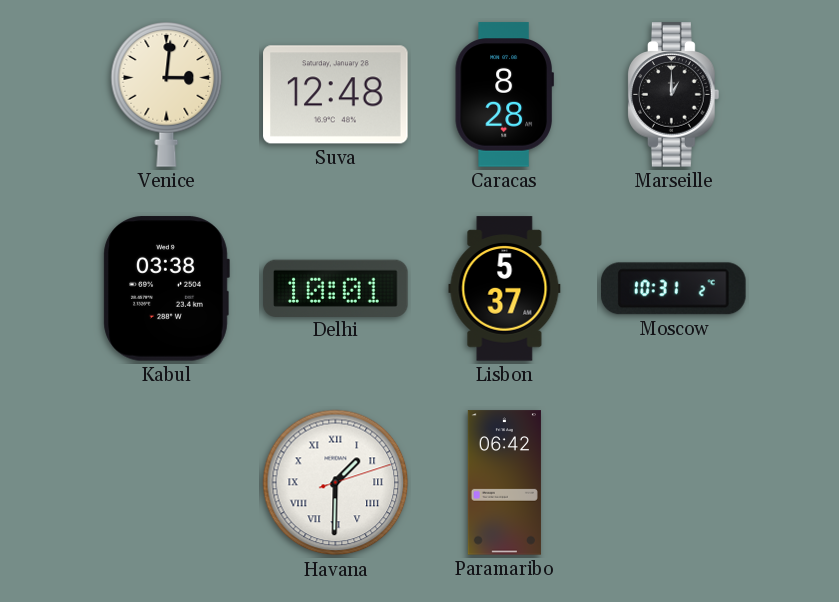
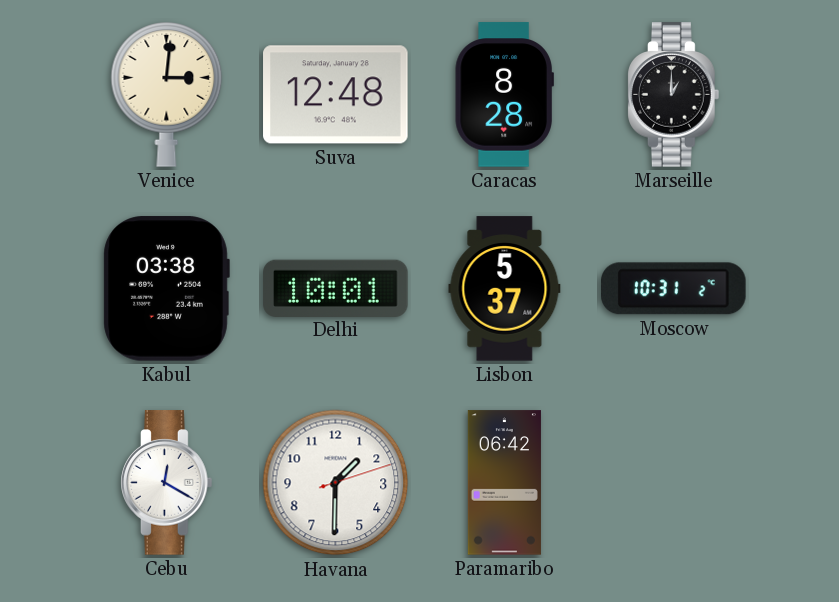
Cebu: none -> 12:20 (167, 483)
Havana numerals: Roman -> Arabic (336, 483)
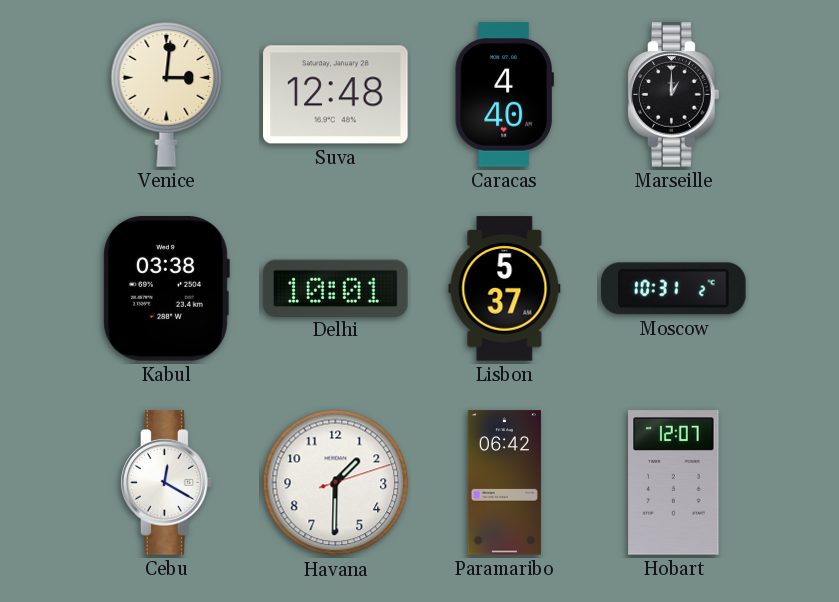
Caracas: 8:28 -> 4:40 (504, 95)
Hobart: none -> 12:07 (674, 483)
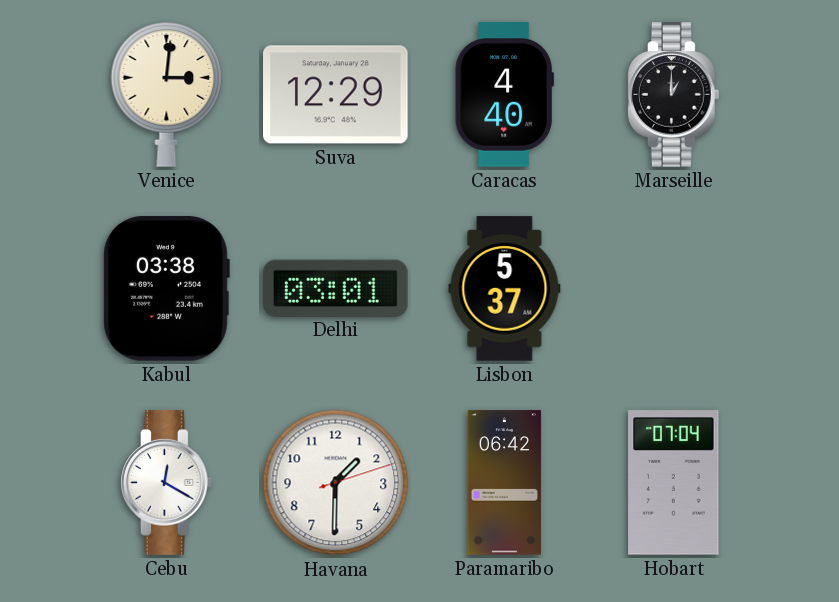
Suva: 12:48 -> 12:29 (336, 95)
Delhi: 10:01 -> 03:01 (336, 288)
Moscow: 10:31 -> none (674, 289)
Hobart: 12:07 -> 07:04 (674, 483)
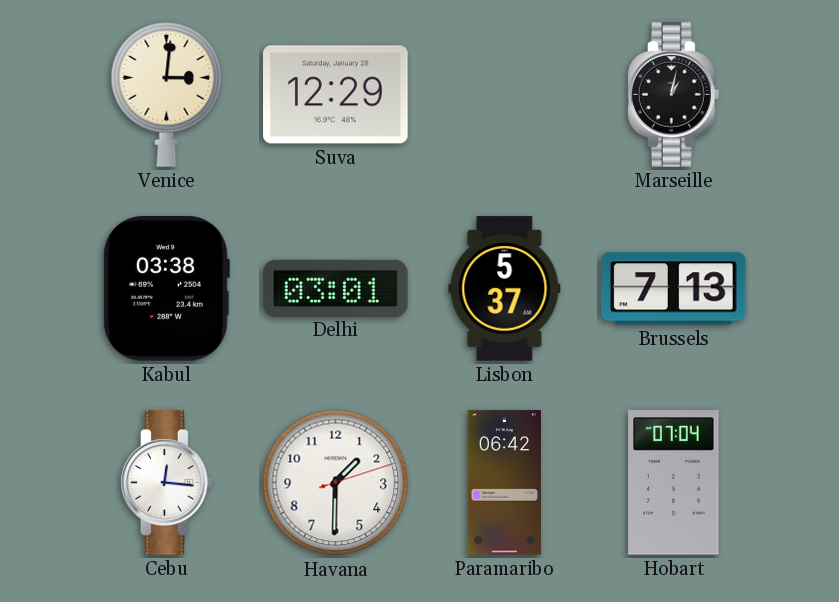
Caracas: 4:40 -> none (504, 95)
Marseille: 1:00 -> 1:02 (674, 95)
Brussels: none -> 7:13 (674, 289)
Cebu: 12:20 -> 12:16 (167, 483)
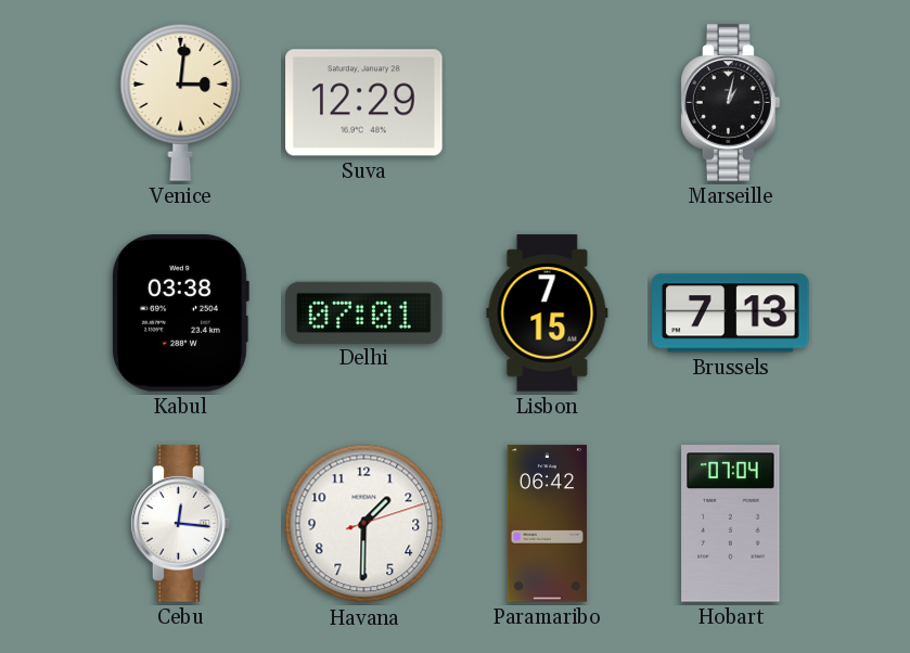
Delhi: 03:01 -> 07:01 (364, 312)
Lisbon: 5:37 -> 7:15 (548, 313)
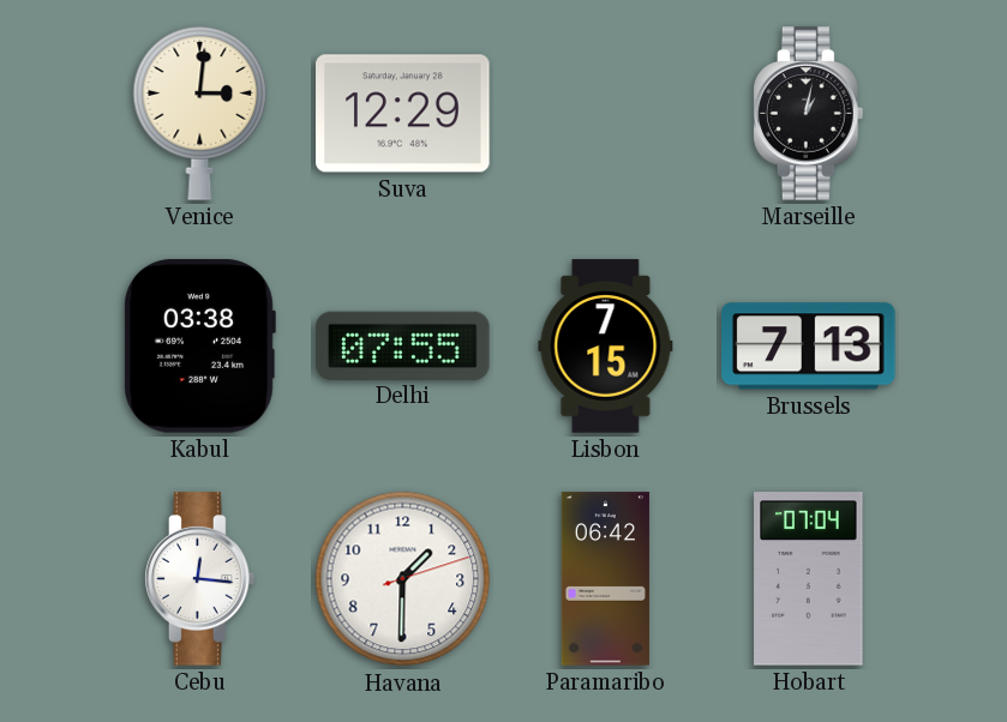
Delhi: 07:01 -> 07:55 (403, 345)
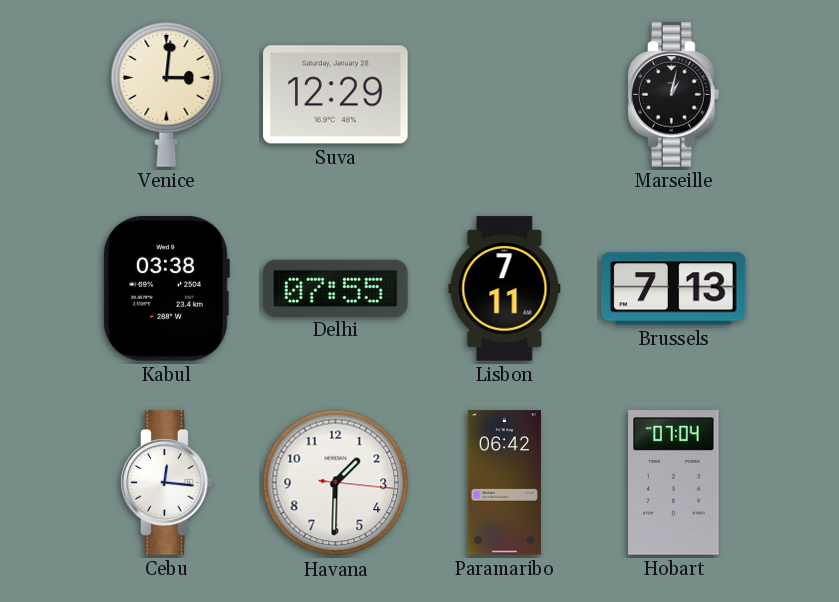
Lisbon: 7:15 -> 7:11 (505, 289)
Havana: 1:30:12 -> 1:30:16 (336, 483)
